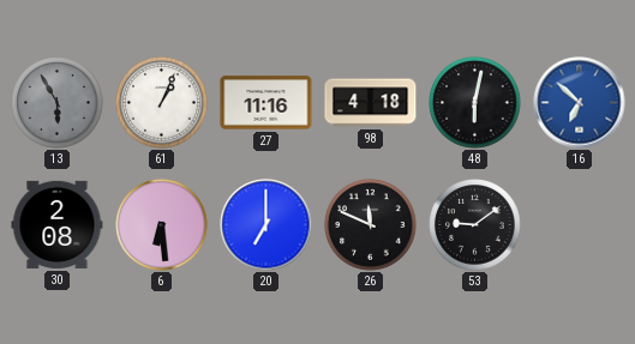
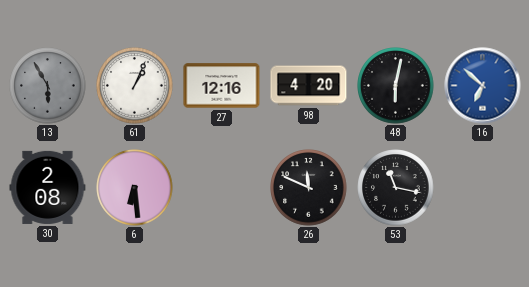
27: 11:16 -> 12:16 (222, 86)
98: 4:18 -> 4:20 (309, 86)
20: 7:00 -> none (266, 225)
53: 9:09 -> 11:17 (396, 188)
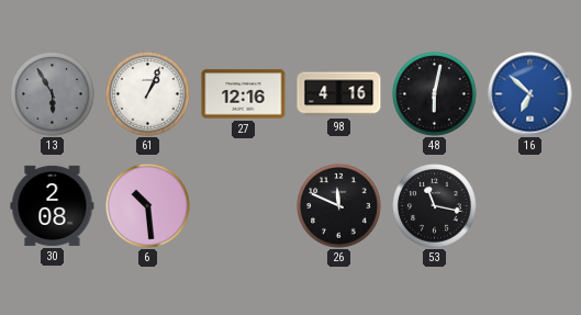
98: 4:20 -> 4:16 (339, 94)
6: 6:29 -> 10:29 (148, 206)
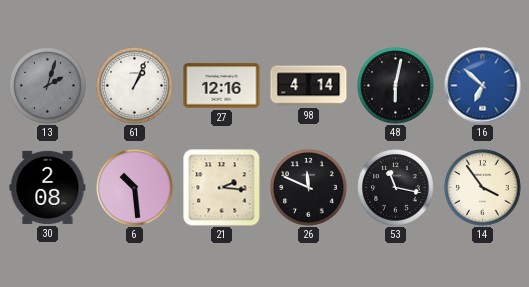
13: 5:55 -> 2:03 (48, 86)
98: 4:16 -> 4:14 (309, 86)
21: none -> 2:16 (222, 188)
14: none -> 3:54 (483, 188)
